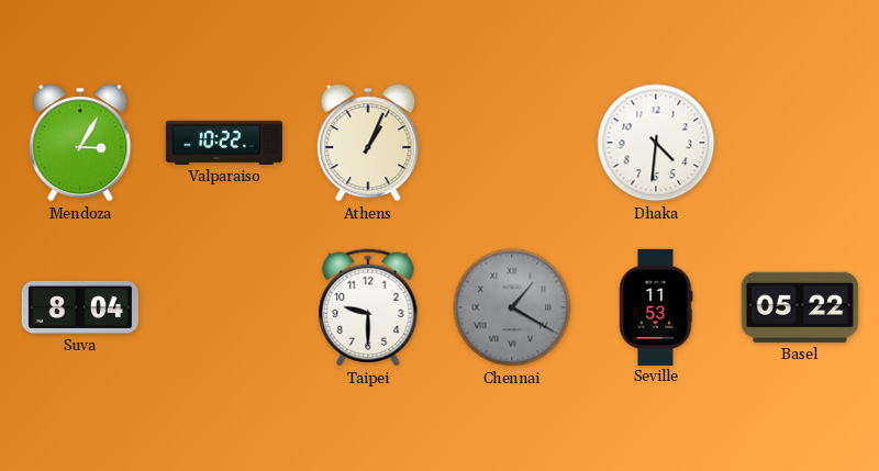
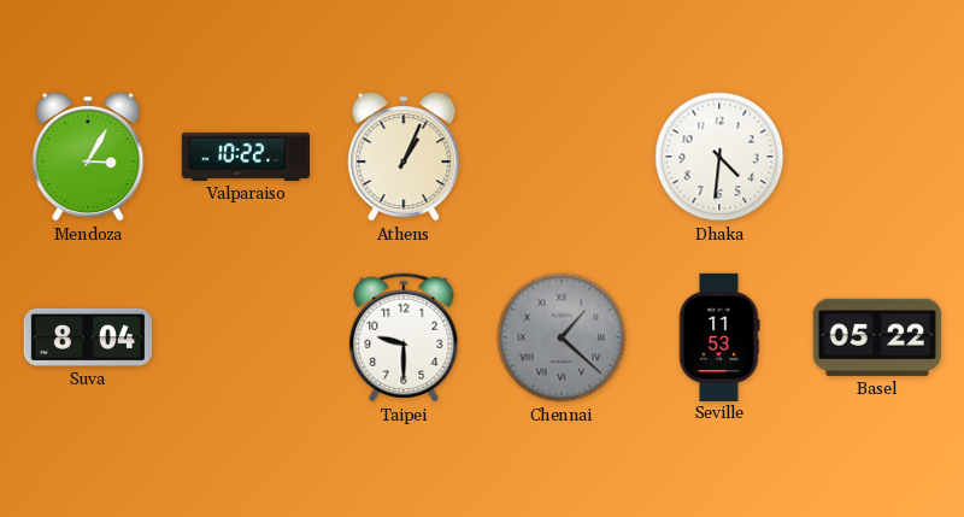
Chennai: 1:20 -> 1:22 (562, 337)
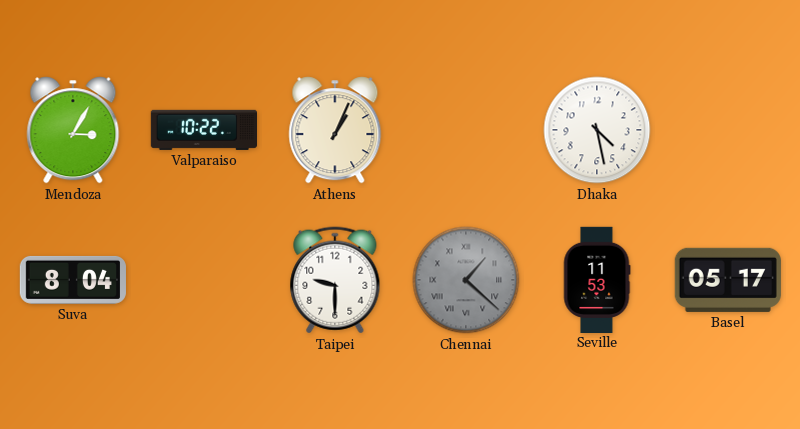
Dhaka: 4:31 -> 4:28 (597, 130)
Basel: 05:22 -> 05:17 (728, 280)
